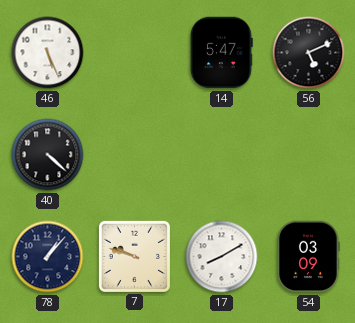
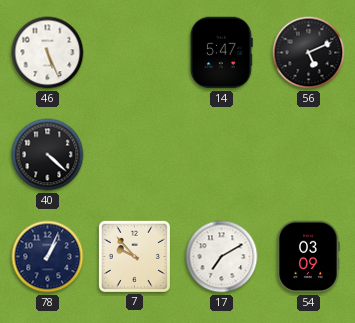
78: 1:07 -> 1:04 (48, 257)
7: 9:48 -> 9:53 (134, 256)
17: 8:10 -> 7:10 (222, 257)
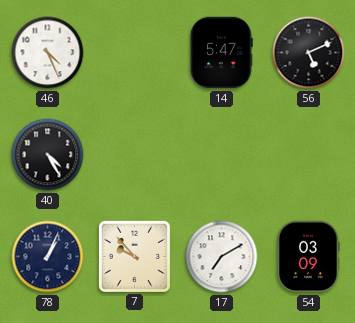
46: 5:26 -> 4:26 (48, 53)
40: 4:22 -> 4:25 (48, 155)
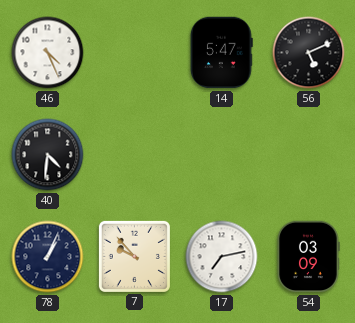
40: 4:25 -> 4:31 (48, 155)
17: 7:10 -> 7:13 (222, 257)
